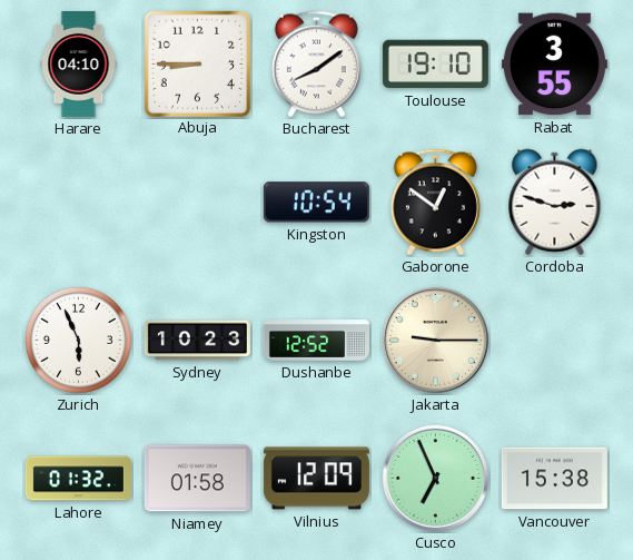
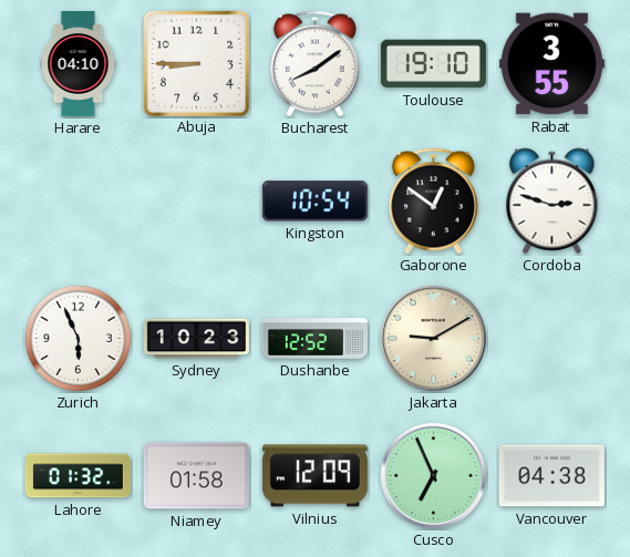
Jakarta: 9:15 -> 9:10 (433, 338)
Vancouver: 15:38 -> 04:38 (551, 476)
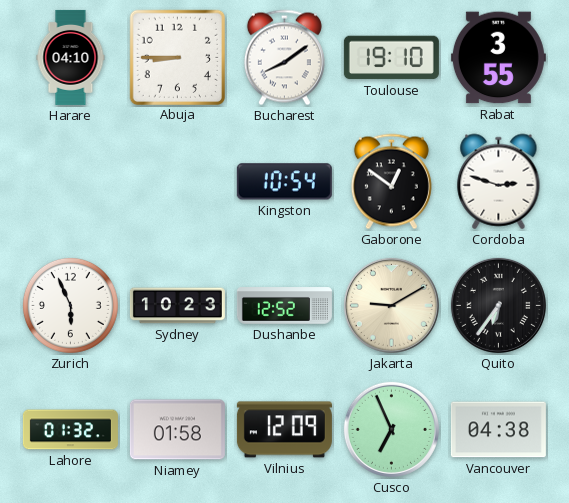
Quito: none -> 6:36 (498, 305)
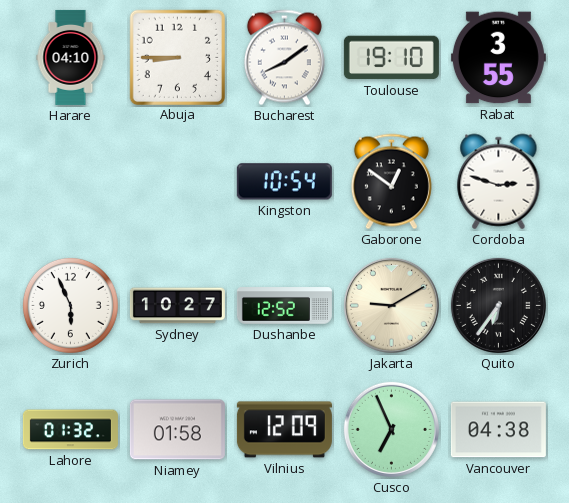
Sydney: 10:23 -> 10:27 (177, 306)
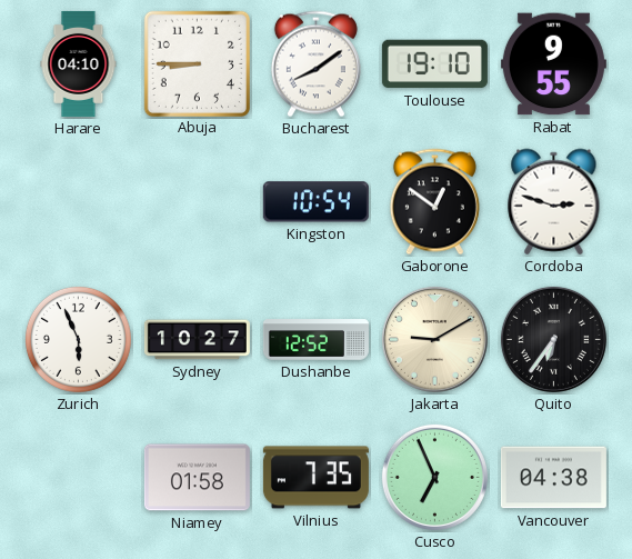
Rabat: 3:55 -> 9:55 (553, 64)
Lahore: 01:32 -> none (70, 430)
Vilnius: 12:09 -> 7:35 (315, 478)
